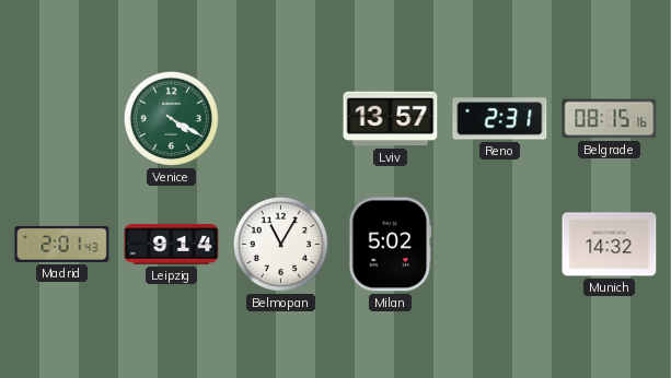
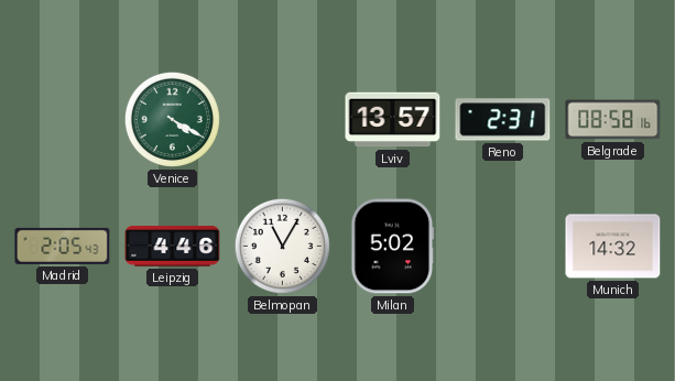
Belgrade: 08:15 -> 08:58 (613, 120)
Madrid: 2:01 -> 2:05 (63, 246)
Leipzig: 9:14 -> 4:46 (173, 247)
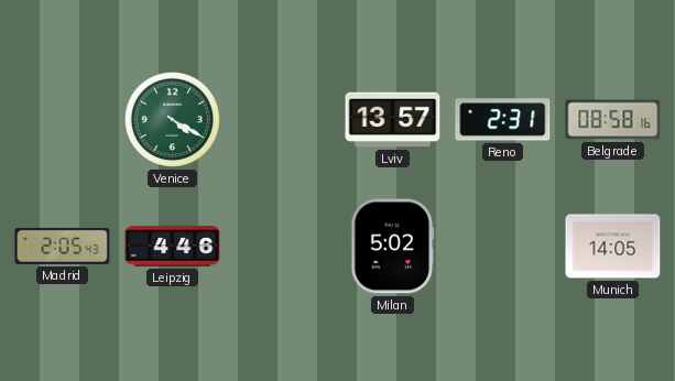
Belmopan: 11:05 -> none (282, 246)
Munich: 14:32 -> 14:05 (613, 247)
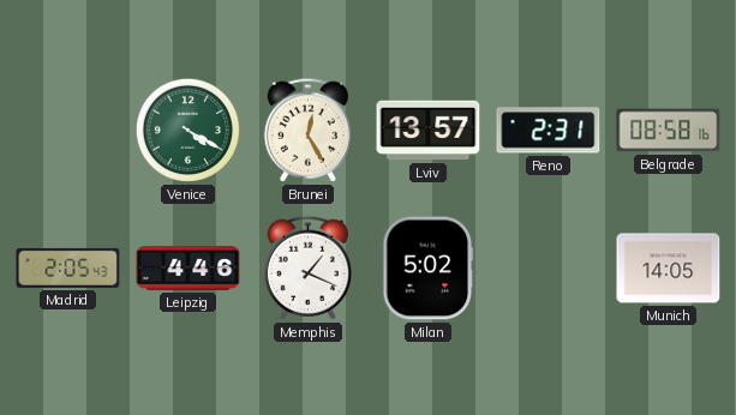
Brunei: none -> 12:25 (307, 130)
Memphis: none -> 1:19 (307, 267)
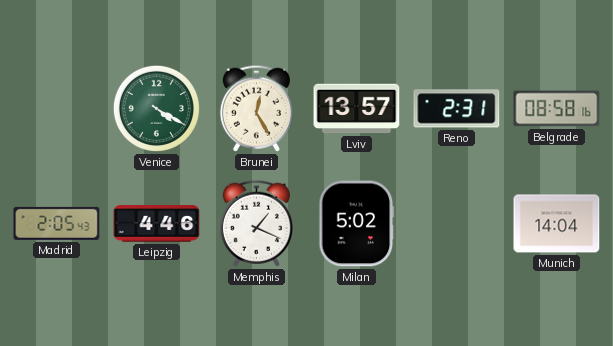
Munich: 14:05 -> 14:04 (557, 224)
